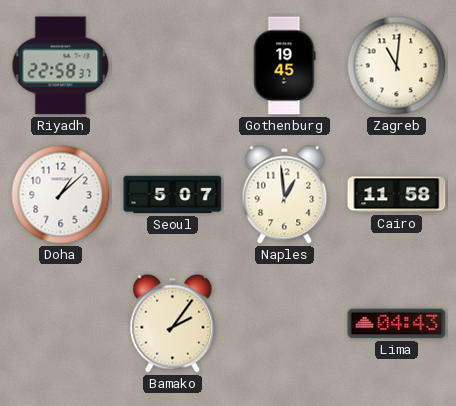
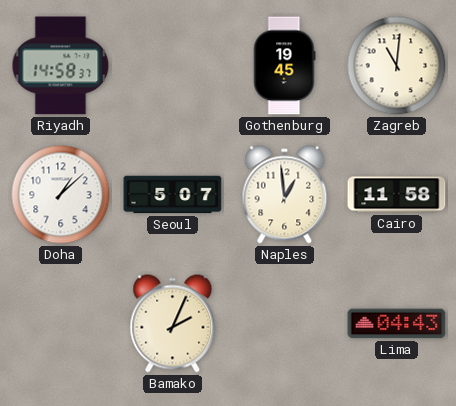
Riyadh: 22:58 -> 14:58 (61, 66)
Bamako: 2:06 -> 2:04 (173, 324)
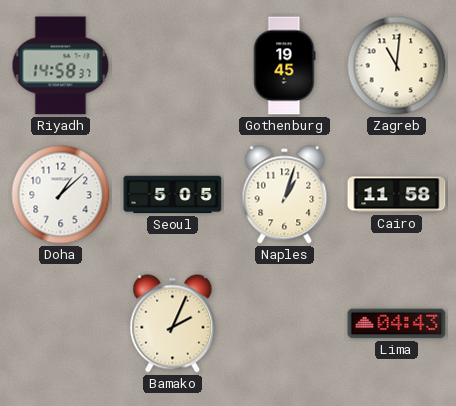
Seoul: 5:07 -> 5:05 (173, 195)
Naples: 12:59 -> 1:03 (285, 195)
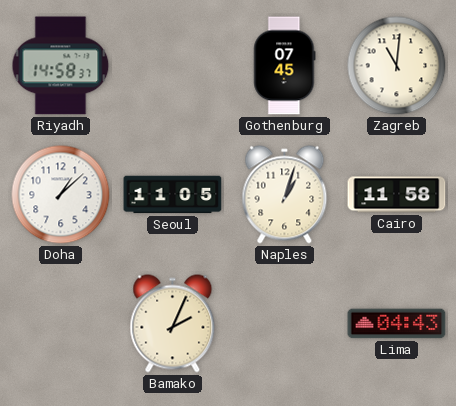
Gothenburg: 19:45 -> 07:45 (285, 66)
Seoul: 5:05 -> 11:05 (173, 195)
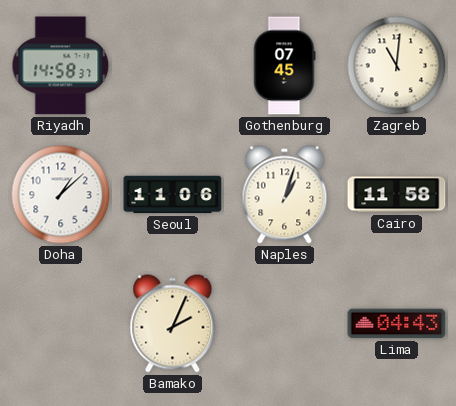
Seoul: 11:05 -> 11:06 (173, 195)
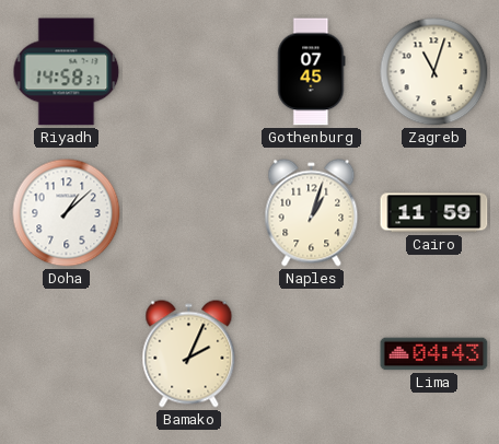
Zagreb: 11:01 -> 11:03 (434, 72)
Seoul: 11:06 -> none (173, 195)
Cairo: 11:58 -> 11:59 (434, 213)
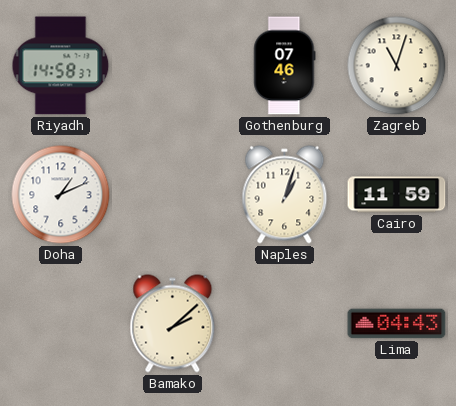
Gothenburg: 07:45 -> 07:46 (285, 66)
Doha: 1:08 -> 1:11 (61, 195)
Bamako: 2:04 -> 2:08 (173, 324)
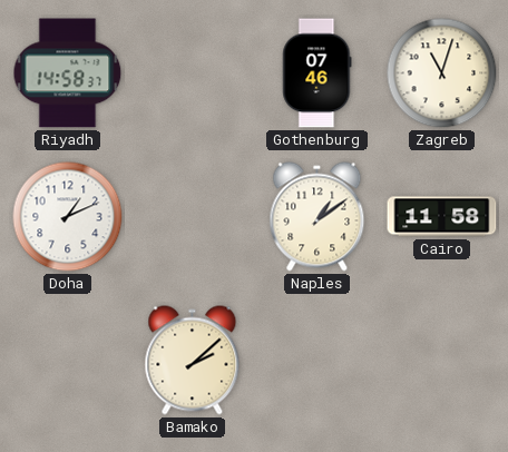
Naples: 1:03 -> 1:09 (317, 217)
Cairo: 11:59 -> 11:58 (442, 217)
Lima: 04:43 -> none (397, 324)
